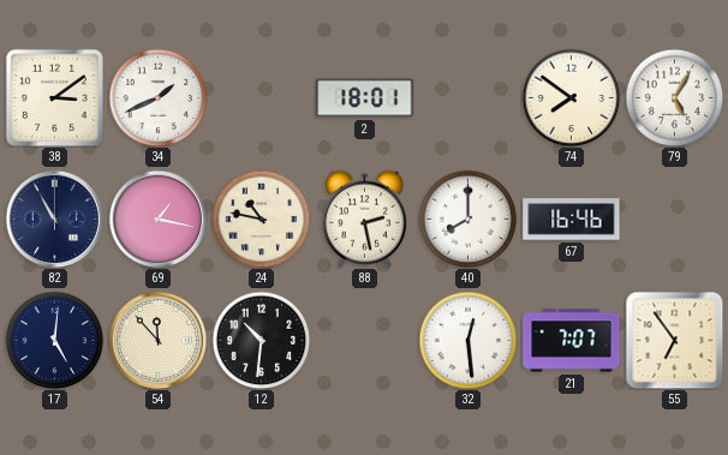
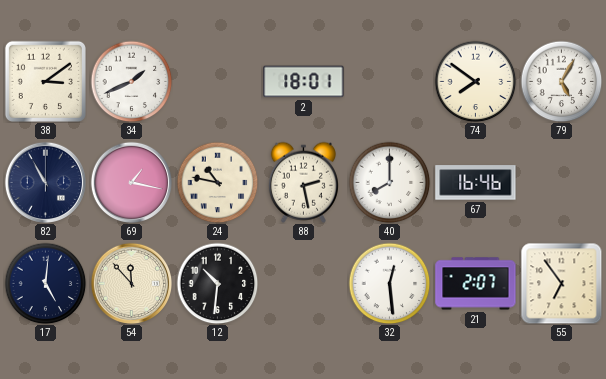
21: 7:07 -> 2:07 (476, 284)
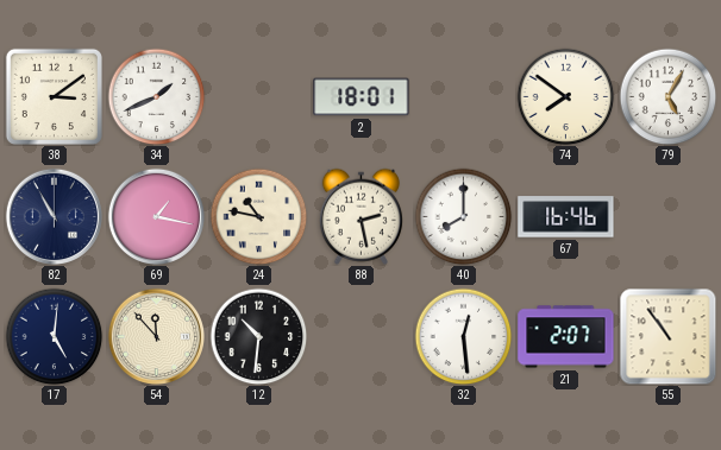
55: 6:54 -> 10:54 (667, 336)
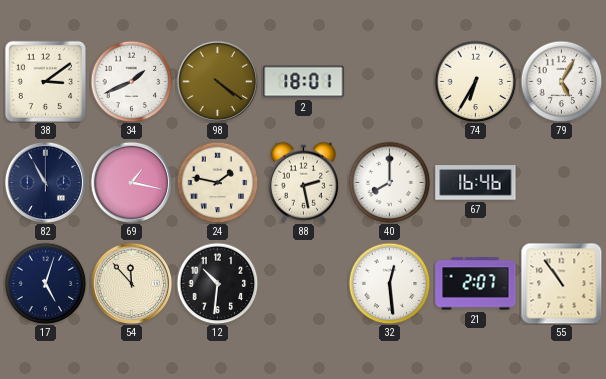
98: none -> 4:21 (217, 81)
74: 7:51 -> 6:35 (475, 81)
24: 10:47 -> 1:47 (217, 182)
17: 5:01 -> 5:03 (45, 283)
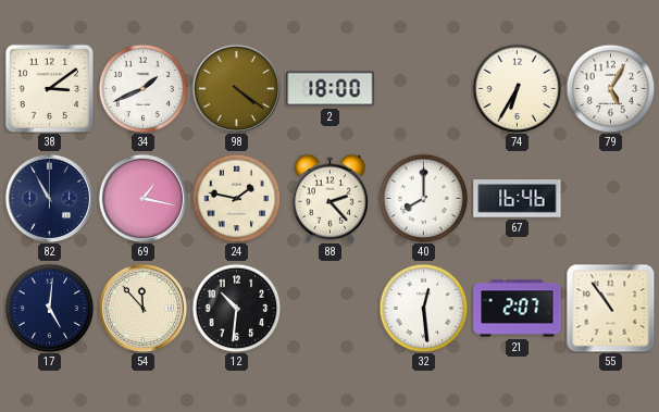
2: 18:01 -> 18:00 (331, 89)
88: 2:28 -> 2:23 (329, 198)
17: 5:03 -> 5:01 (49, 308)
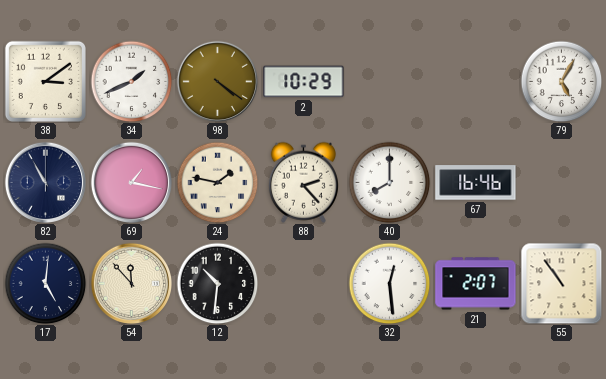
2: 18:00 -> 10:29 (304, 82)
74: 6:35 -> none (517, 88)
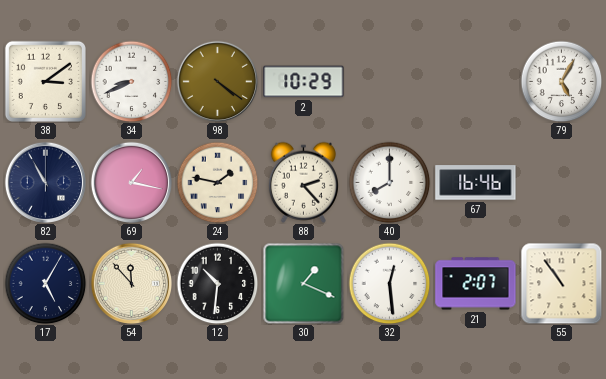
34: 1:41 -> 8:41 (131, 81)
17: 5:01 -> 5:05 (45, 283)
30: none -> 1:19 (303, 283)
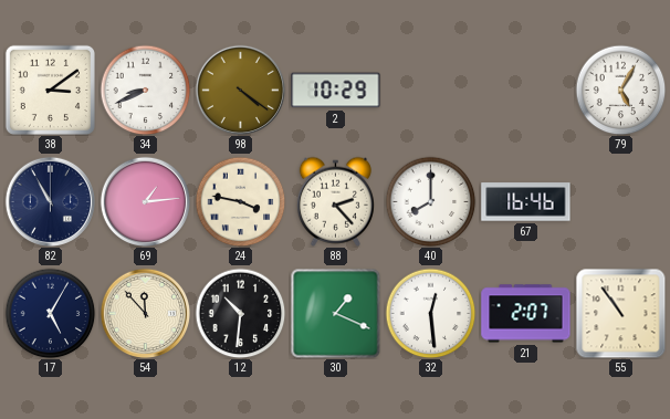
69: 1:17 -> 1:14 (145, 201)
24: 1:47 -> 3:47 (240, 201)
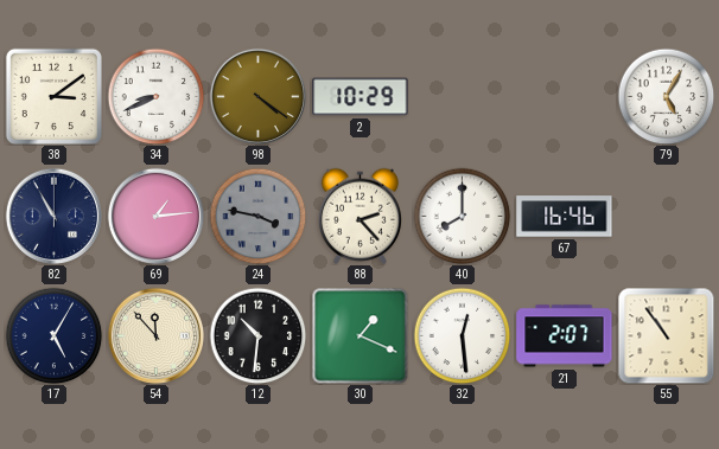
24 dial: cream -> grey (257, 216)
